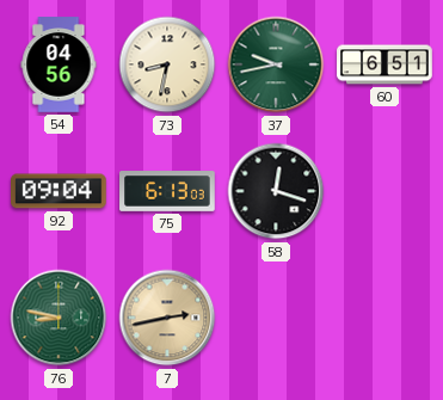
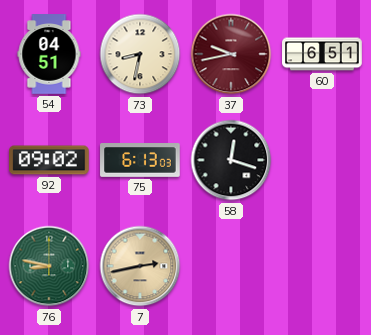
54: 04:56 -> 04:51 (49, 54)
37 dial: green -> burgundy (231, 54)
92: 09:04 -> 09:02 (50, 160)
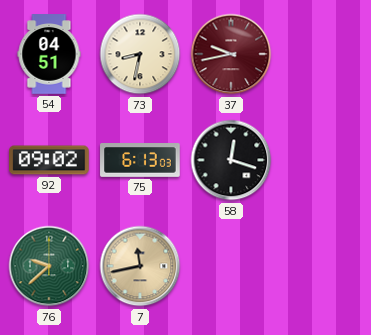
60: 6:51 -> none (322, 54)
76: 8:47 -> 9:38 (49, 266)
7: 2:43 -> 11:43 (140, 266)
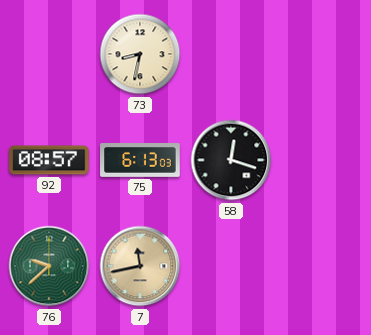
54: 04:51 -> none (49, 54)
37: 9:43 -> none (231, 54)
92: 09:02 -> 08:57 (50, 160)
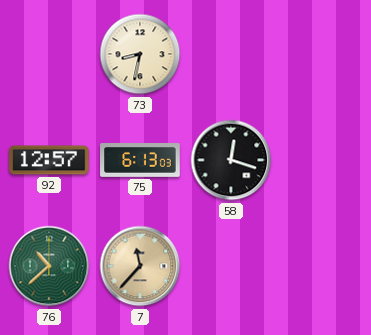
92: 08:57 -> 12:57 (50, 160)
76: 9:38 -> 10:38 (49, 266)
7: 11:43 -> 11:37 (140, 266)
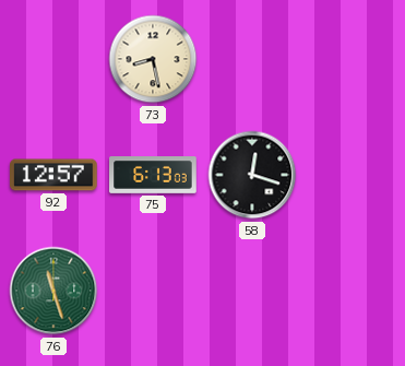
73: 8:32 -> 8:28 (153, 59)
76: 10:38 -> 11:27 (53, 291)
7: 11:37 -> none (140, 266)
